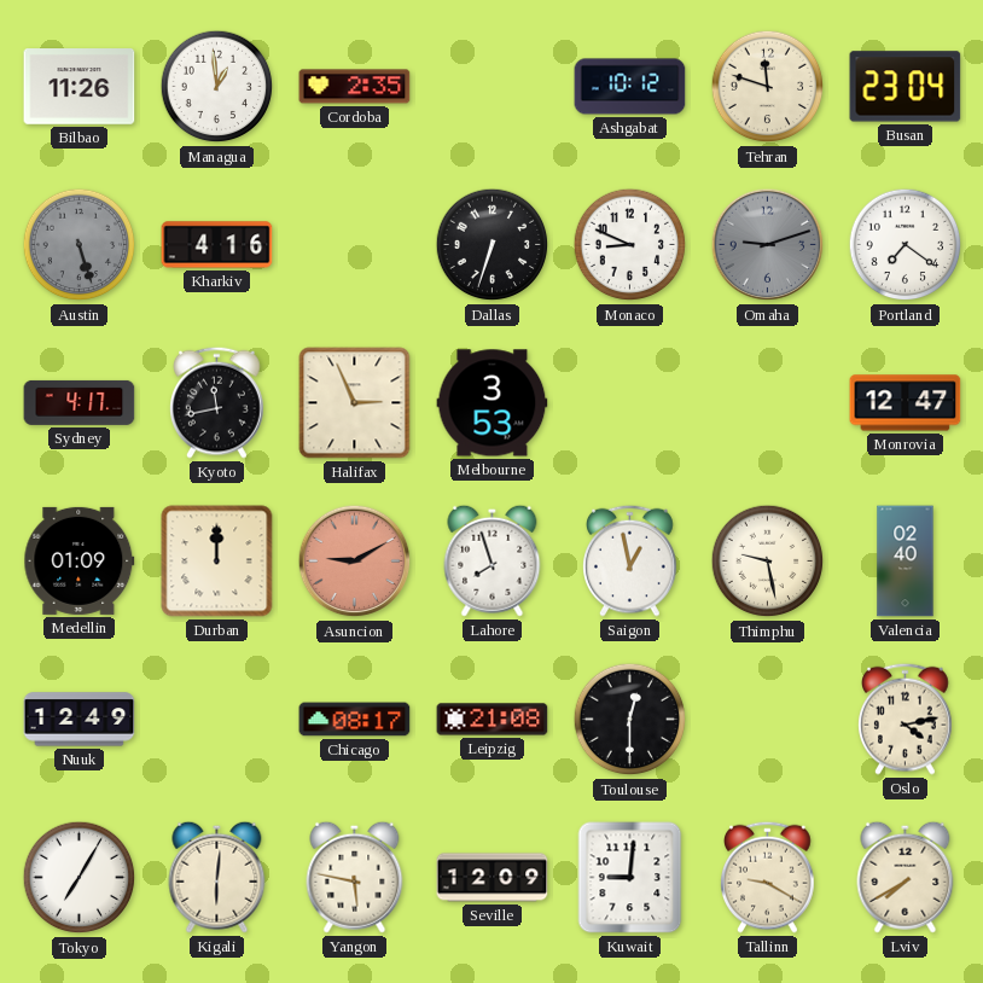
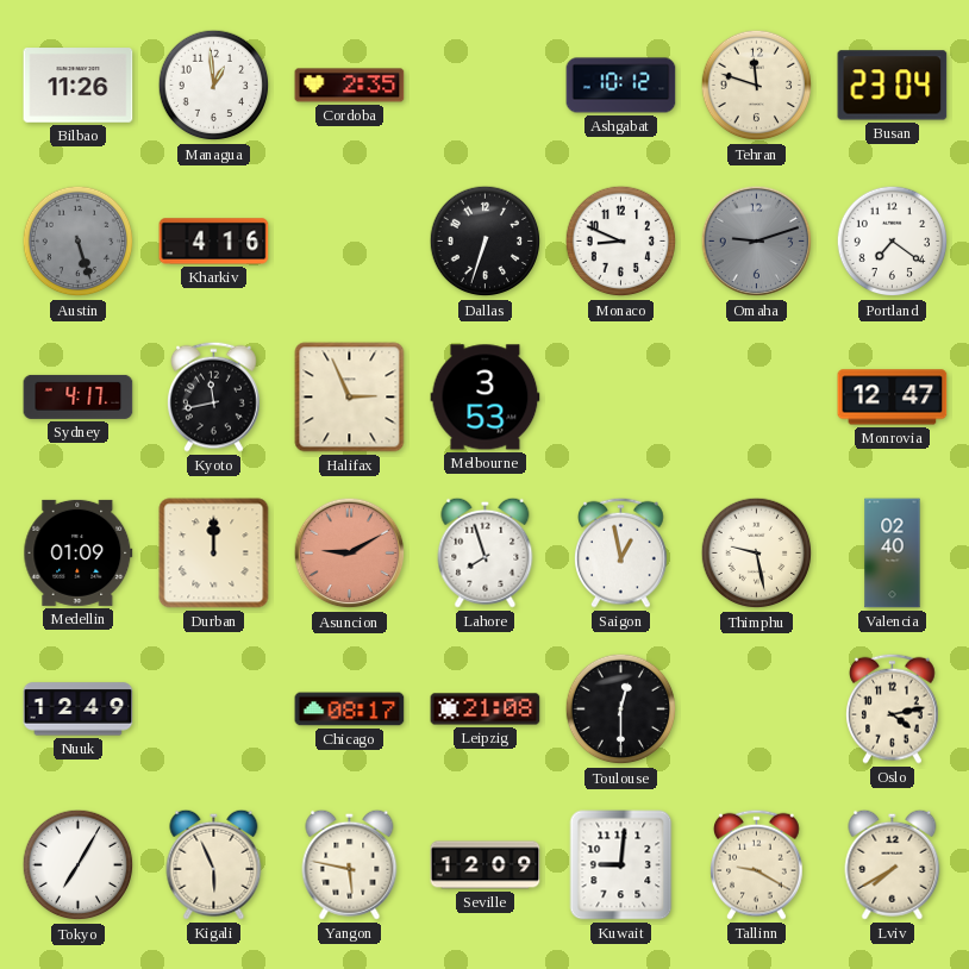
Kigali: 6:01 -> 5:56 (214, 864)
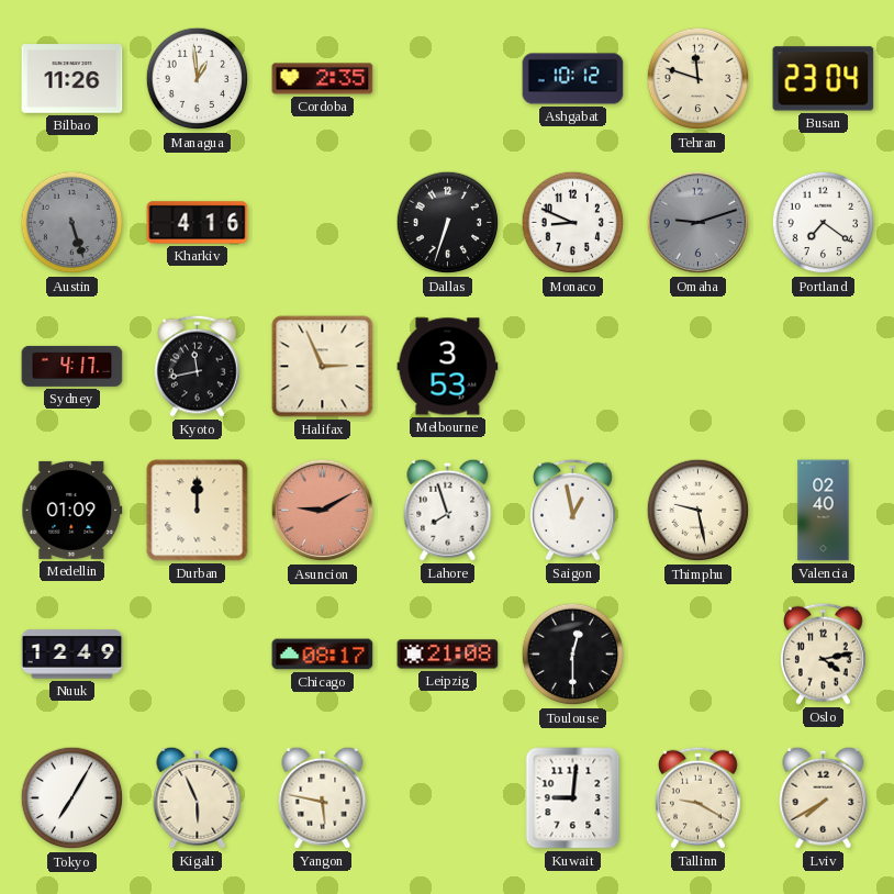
Monrovia: 12:47 -> none (893, 398)
Seville: 12:09 -> none (486, 865)
